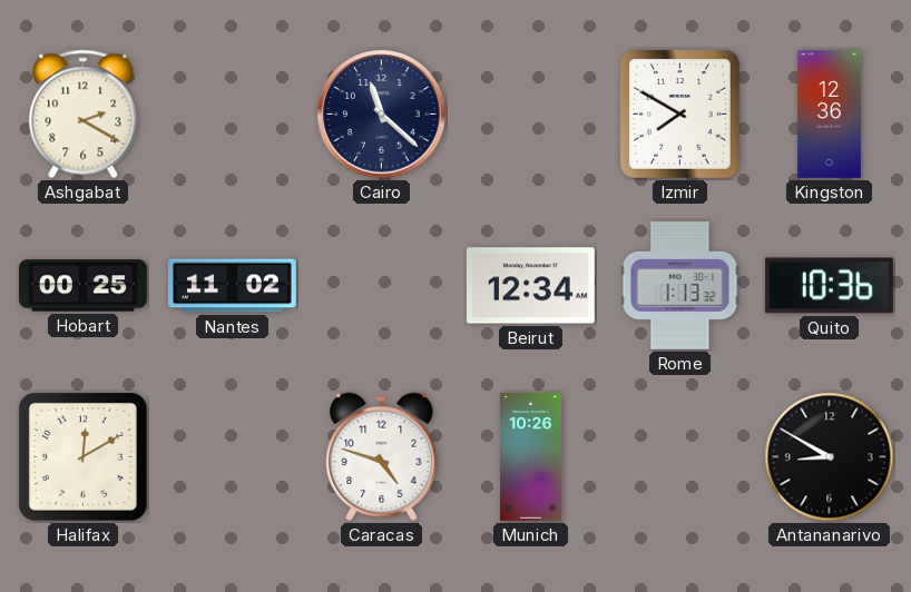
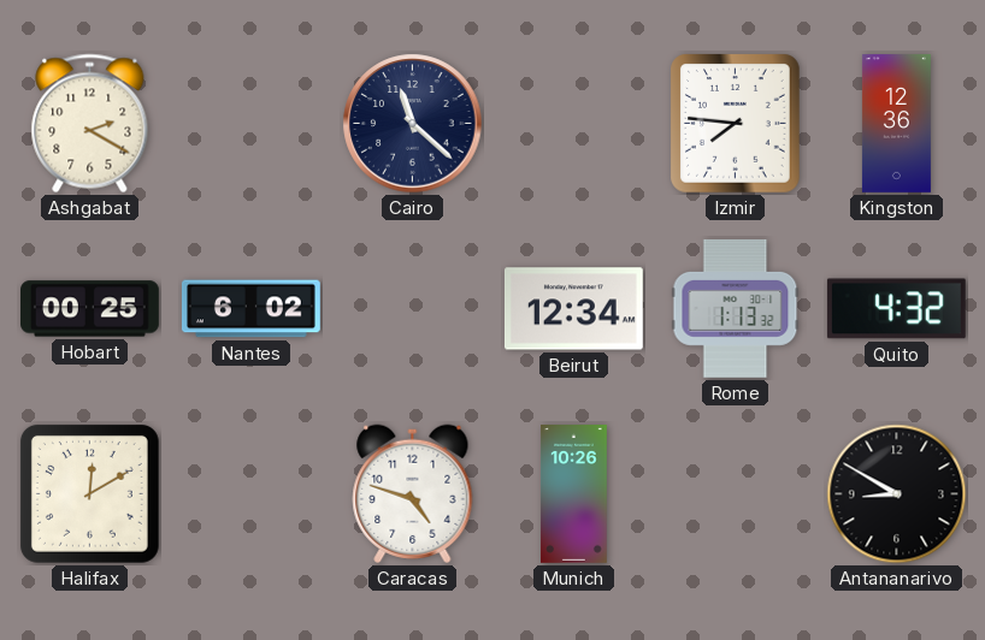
Izmir: 7:50 -> 7:46 (736, 124)
Nantes: 11:02 -> 6:02 (250, 309)
Quito: 10:36 -> 4:32 (896, 309)
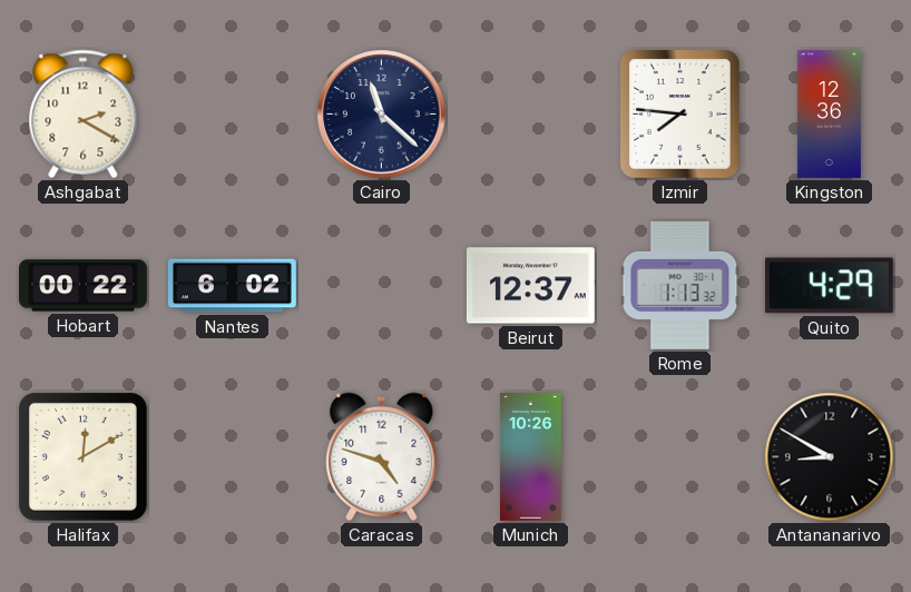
Hobart: 00:25 -> 00:22 (84, 286)
Beirut: 12:34 -> 12:37 (530, 286)
Quito: 4:32 -> 4:29 (829, 286)
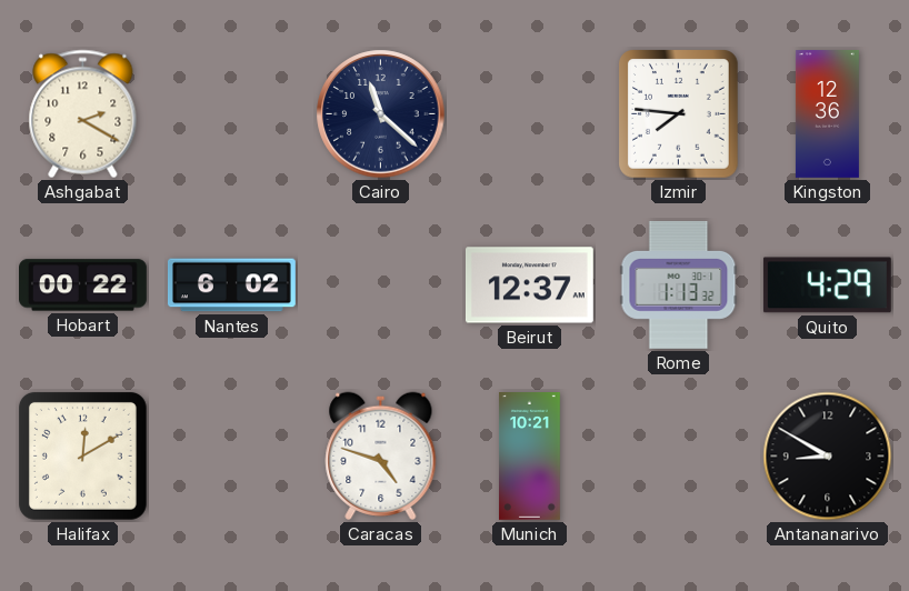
Munich: 10:26 -> 10:21 (530, 457)
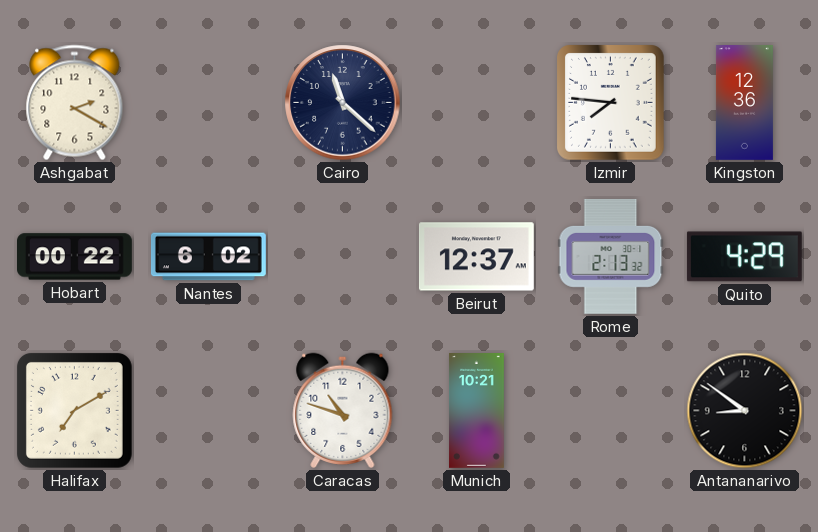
Rome: 1:13 -> 2:13 (611, 256)
Halifax: 12:10 -> 7:10 (74, 410)
Caracas: 4:48 -> 10:48 (343, 410)
Antananarivo: 8:50 -> 8:51 (745, 411)
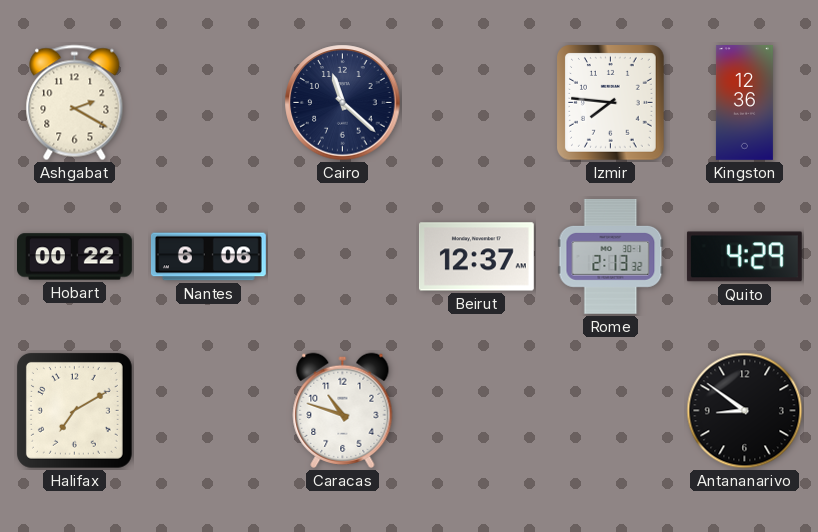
Nantes: 6:02 -> 6:06 (208, 257)
Munich: 10:21 -> none (477, 411)
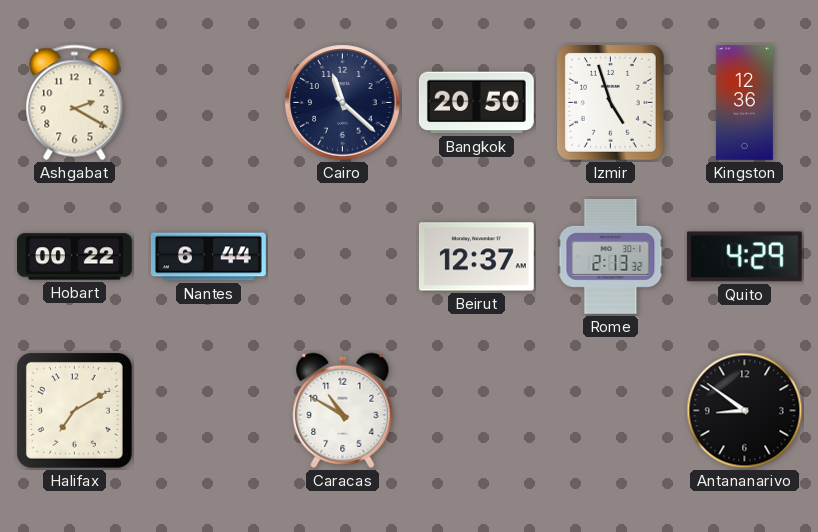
Bangkok: none -> 20:50 (476, 103)
Izmir: 7:46 -> 4:57 (611, 103)
Nantes: 6:06 -> 6:44 (208, 257)
Caracas: 10:48 -> 10:50 (343, 410)
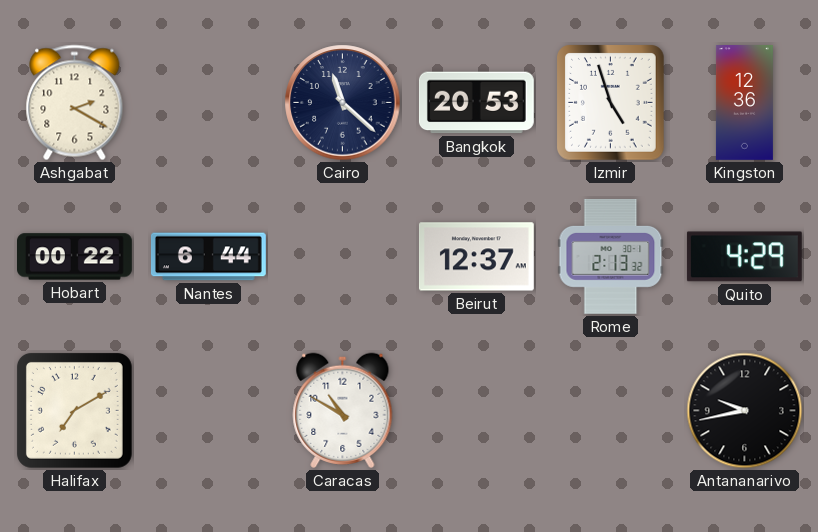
Bangkok: 20:50 -> 20:53 (476, 103)
Antananarivo: 8:51 -> 9:43 (745, 411)
